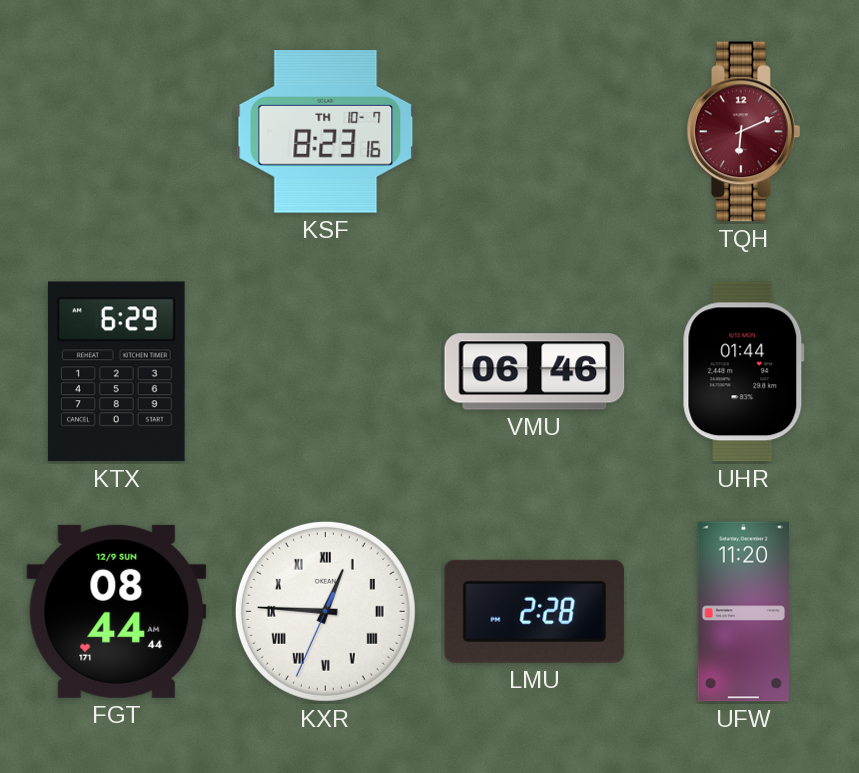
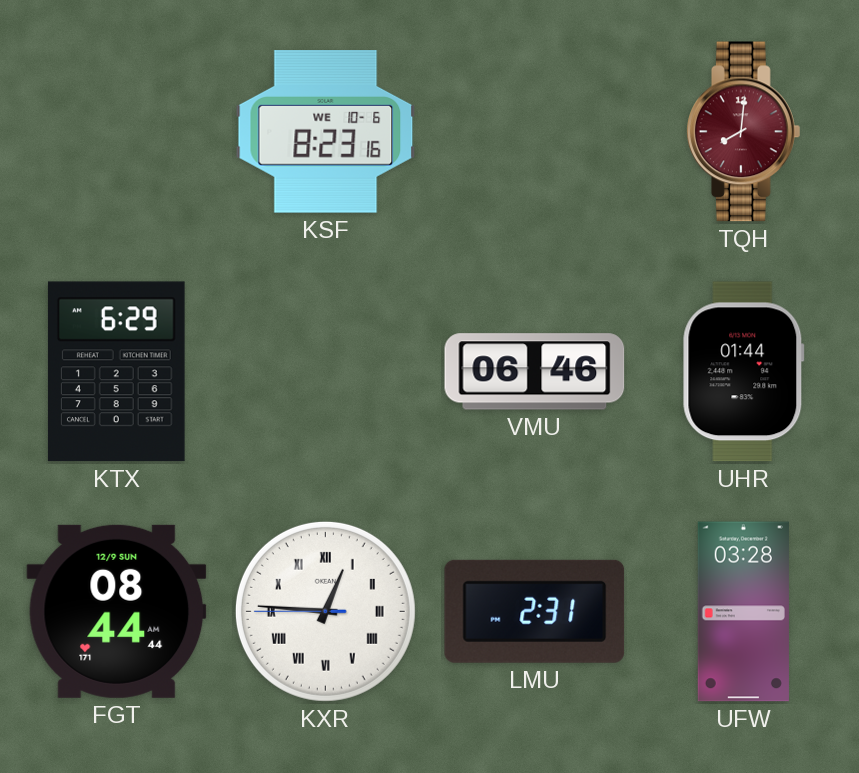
KSF date: TH 10-7 -> WE 10-6 (326, 132)
TQH: 6:11 -> 8:01 (743, 132)
KXR: 12:45:34 -> 12:45:45 (325, 611)
LMU: 2:28 -> 2:31 (535, 611)
UFW: 11:20 -> 03:28 (743, 612)
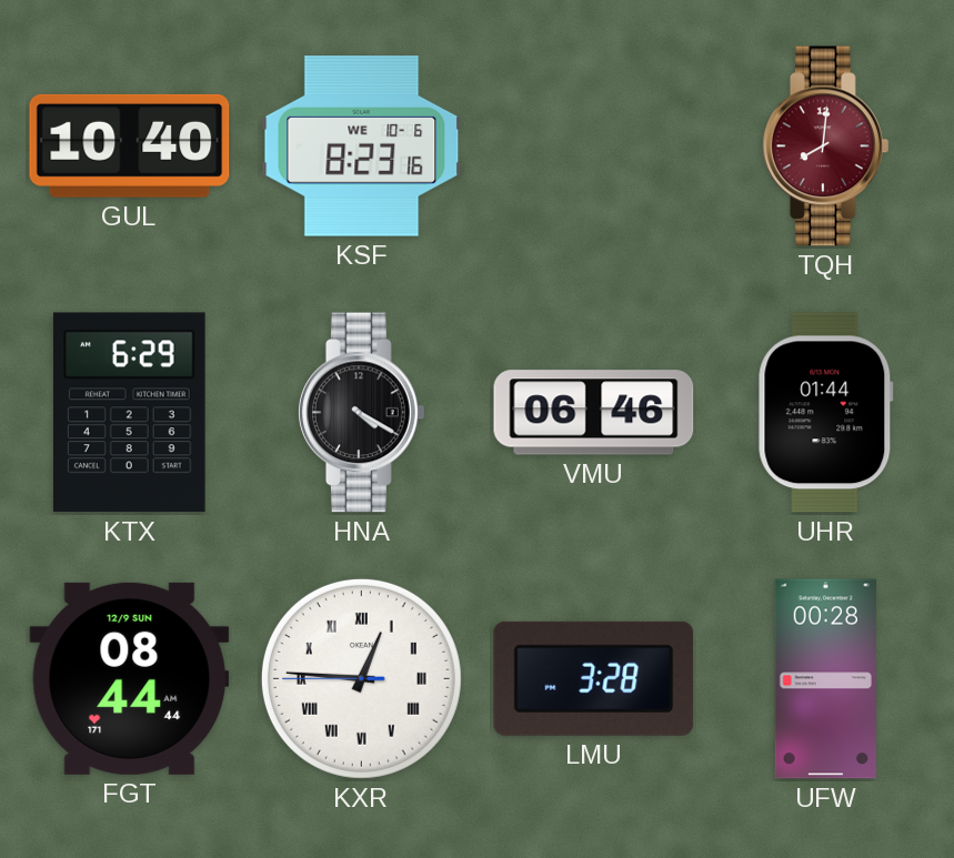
GUL: none -> 10:40 (130, 145)
HNA: none -> 4:20 (361, 413)
LMU: 2:31 -> 3:28 (594, 678)
UFW: 03:28 -> 00:28 (825, 679)
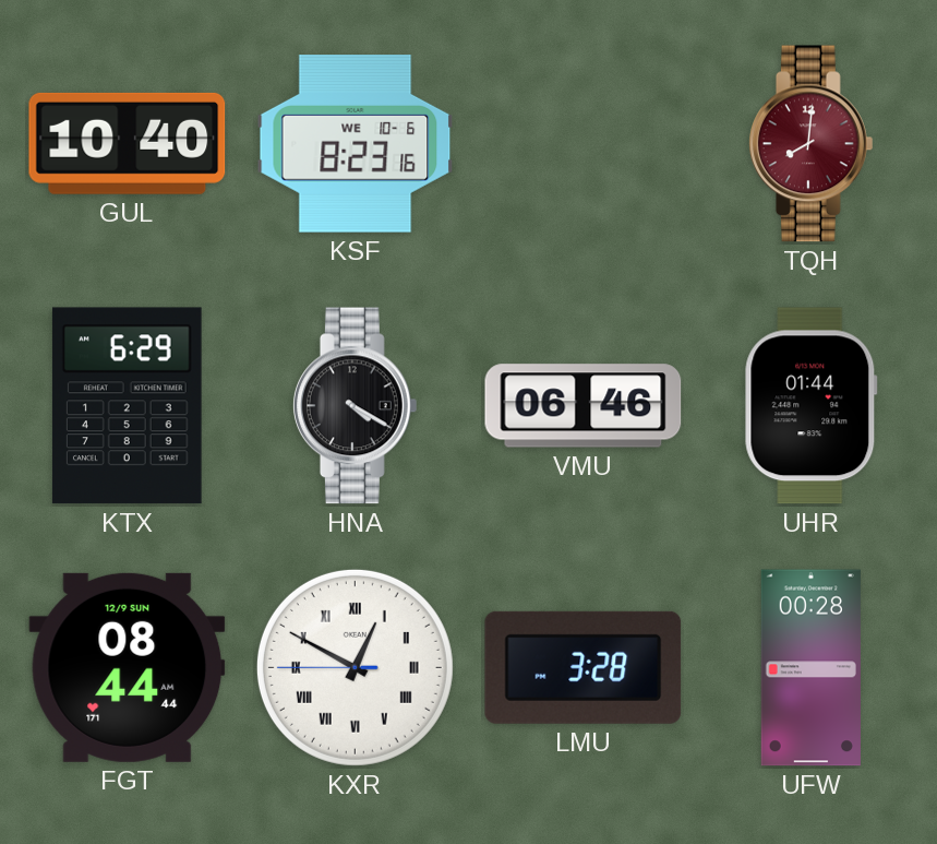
KXR: 12:45 -> 12:49 (355, 667)
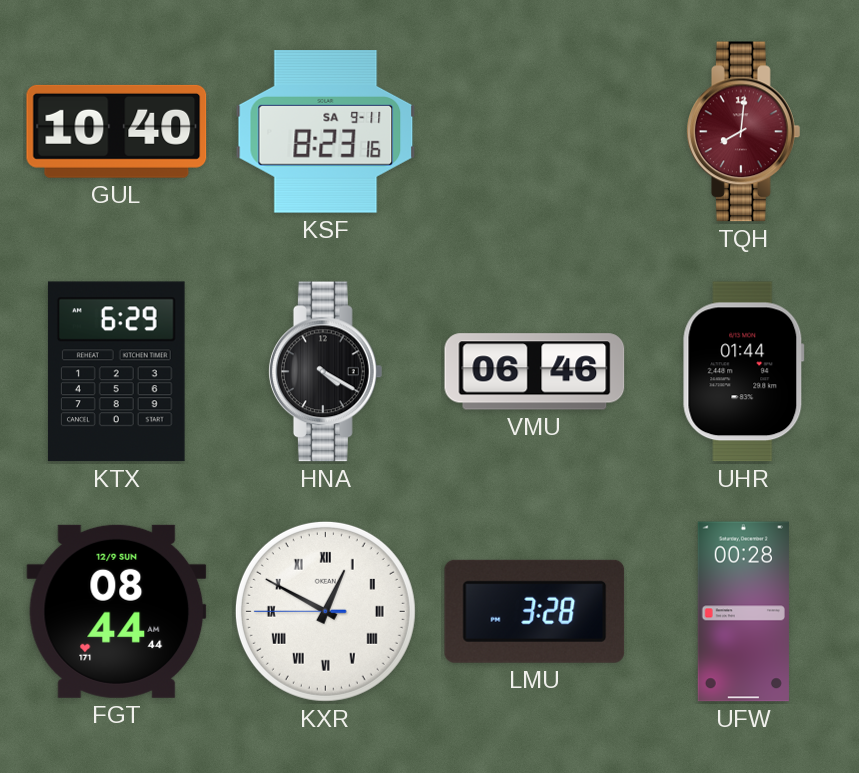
KSF date: WE 10-6 -> SA 9-11 (326, 132)
